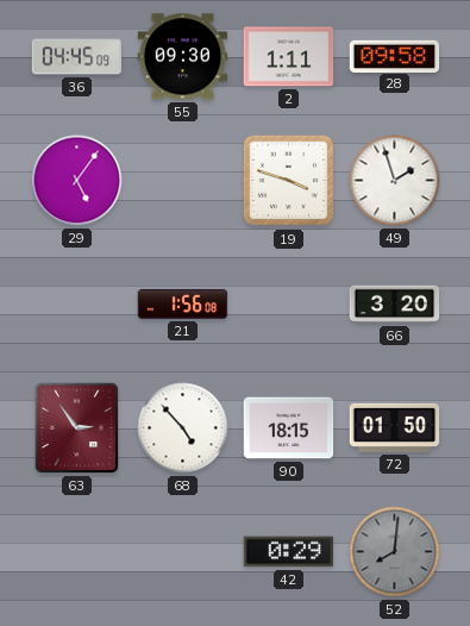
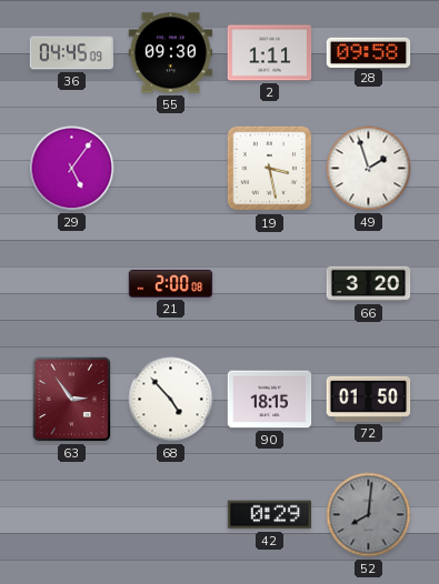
19: 3:48 -> 3:28 (270, 169)
21: 1:56 -> 2:00 (171, 283)
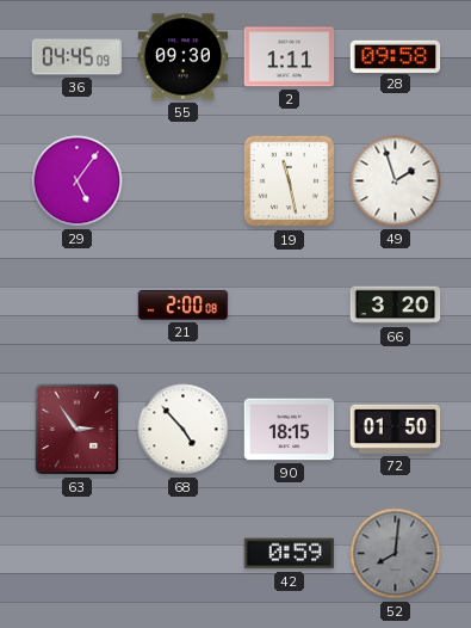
19: 3:28 -> 11:28 (290, 181)
42: 0:29 -> 0:59 (290, 554)
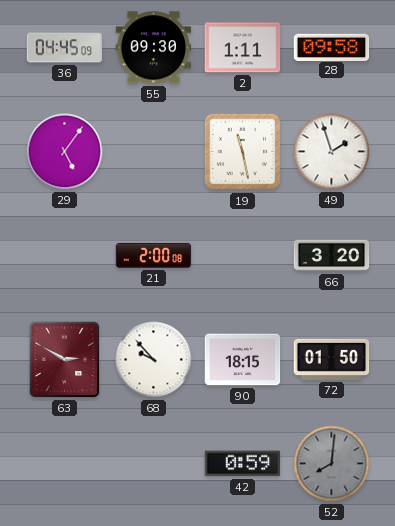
63: 2:54 -> 2:50 (65, 360)
68: 4:53 -> 9:53 (154, 360)
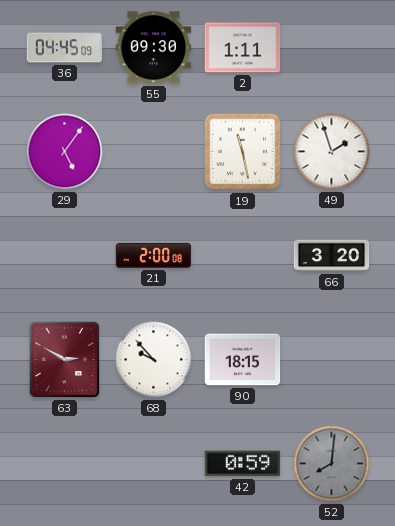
28: 09:58 -> none (332, 47)
72: 01:50 -> none (332, 359)
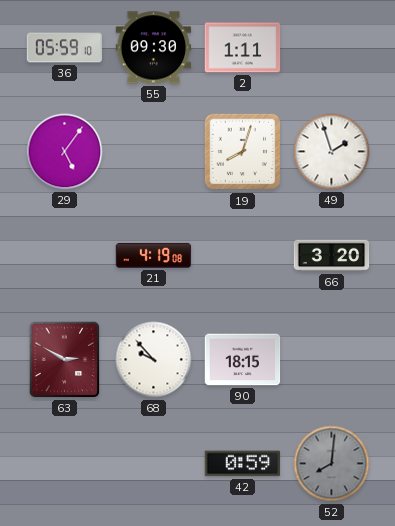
36: 04:45 -> 05:59 (65, 48)
19: 11:28 -> 8:03 (243, 152)
21: 2:00 -> 4:19 (154, 255)
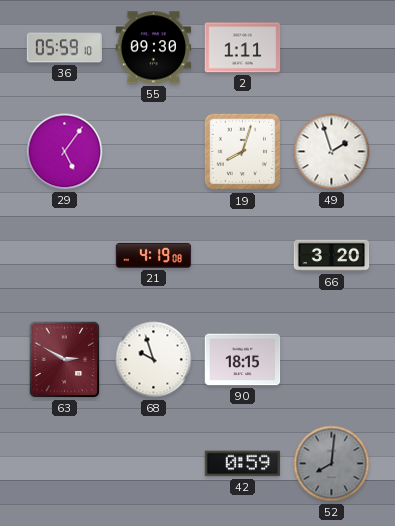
68: 9:53 -> 9:57 (154, 360)
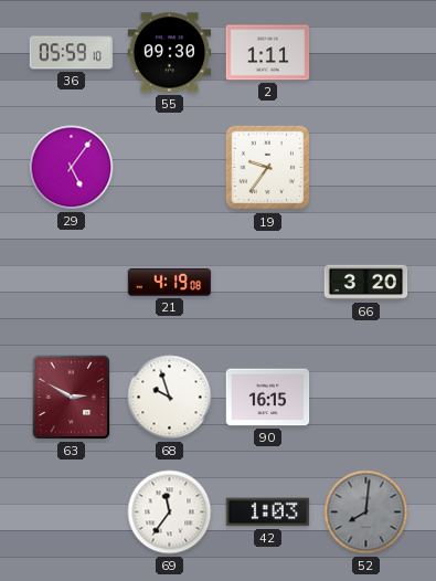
19: 8:03 -> 9:36 (268, 168)
49: 1:57 -> none (332, 152)
90: 18:15 -> 16:15 (268, 398)
69: none -> 11:36 (170, 513)
42: 0:59 -> 1:03 (268, 513)
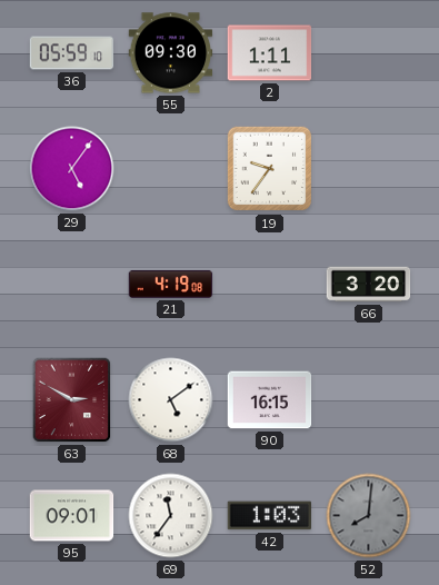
68: 9:57 -> 5:09 (171, 400)
95: none -> 09:01 (72, 516)
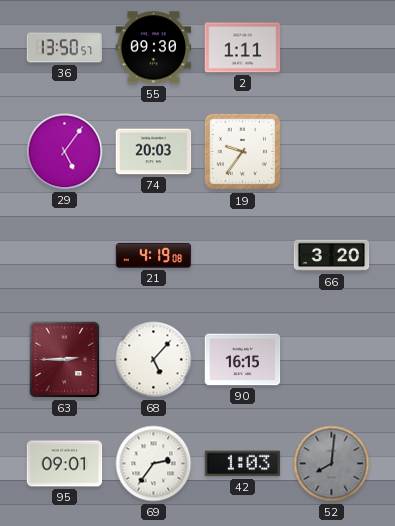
36: 05:59 -> 13:50 (65, 48)
74: none -> 20:03 (154, 152)
63: 2:50 -> 2:45 (65, 360)
68: 5:09 -> 5:07 (154, 360)
69: 11:36 -> 2:36 (154, 464)
